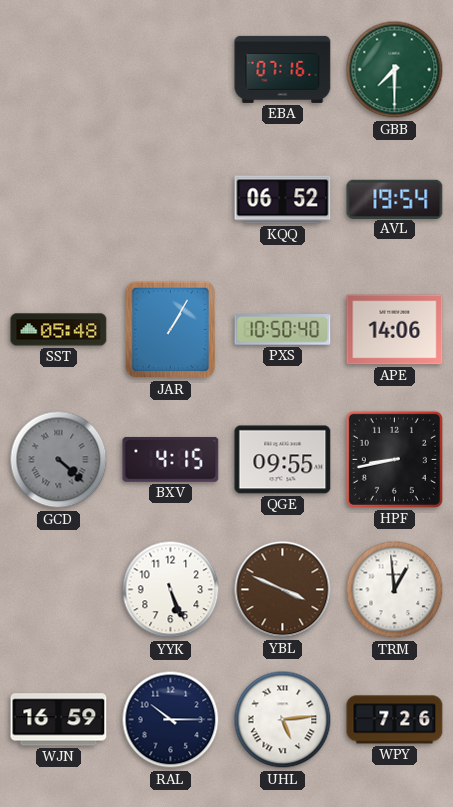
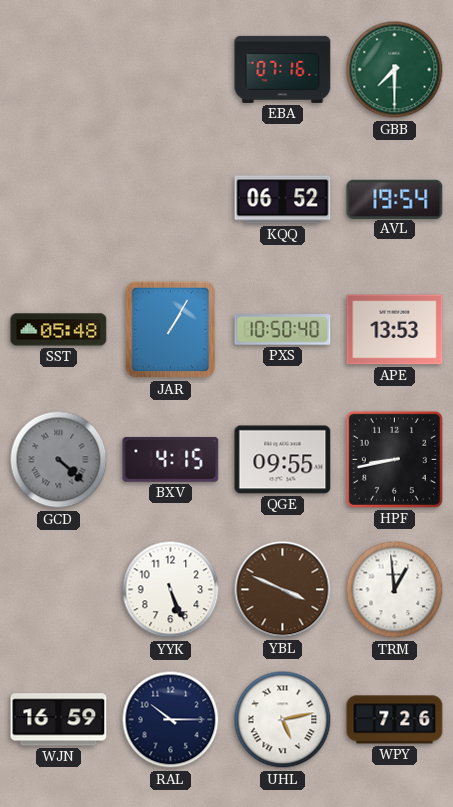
APE: 14:06 -> 13:53 (395, 330)
UHL: 5:14 -> 5:13 (283, 720)
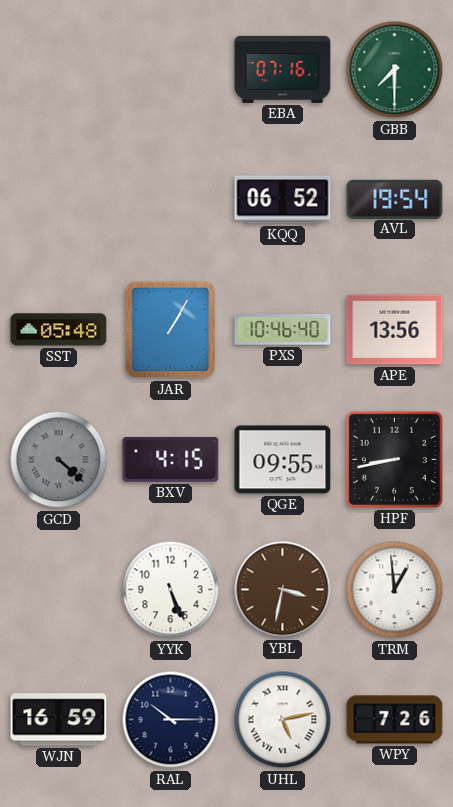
PXS: 10:50 -> 10:46 (283, 330)
APE: 13:53 -> 13:56 (395, 330)
YBL: 3:49 -> 3:32 (283, 590)
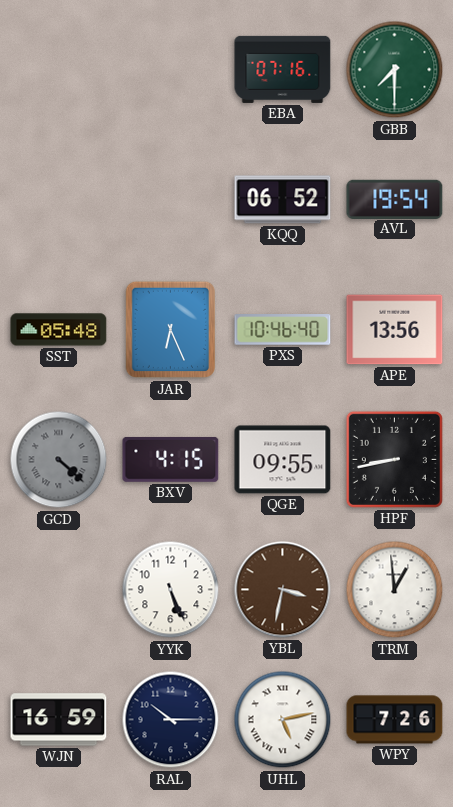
JAR: 1:05 -> 6:26 (170, 330)
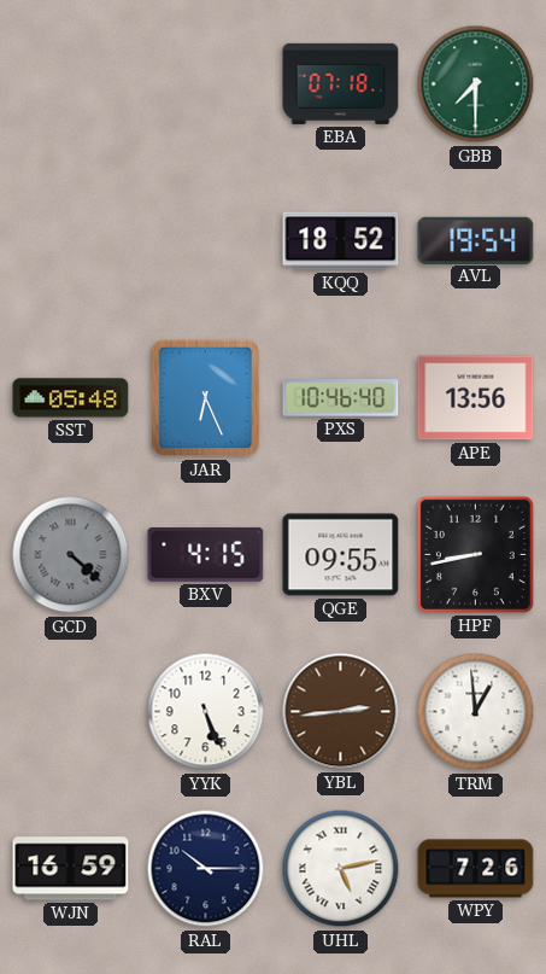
EBA: 07:16 -> 07:18 (341, 83)
KQQ: 06:52 -> 18:52 (341, 241)
YBL: 3:32 -> 2:44 (341, 712)
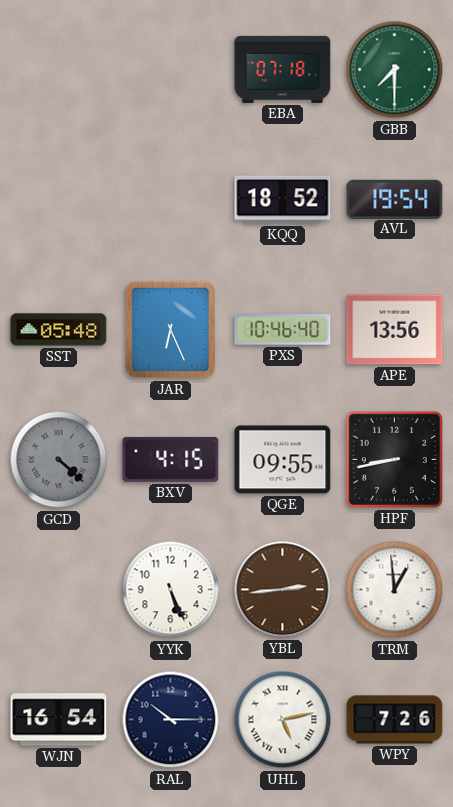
WJN: 16:59 -> 16:54 (59, 720)
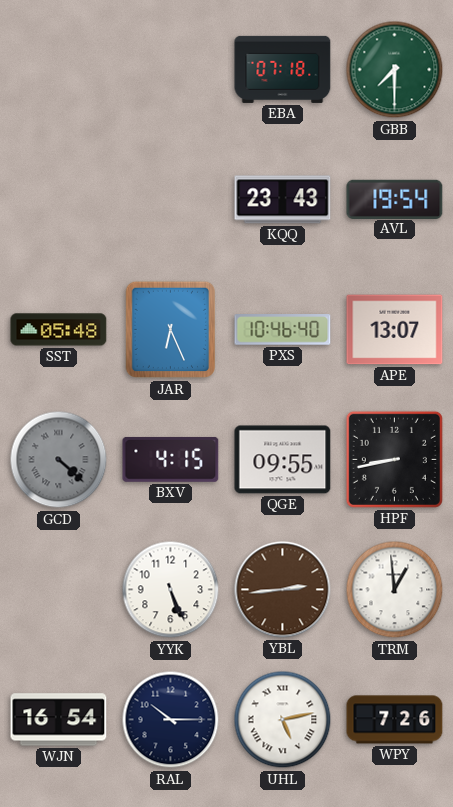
KQQ: 18:52 -> 23:43 (283, 200)
APE: 13:56 -> 13:07 (395, 330)
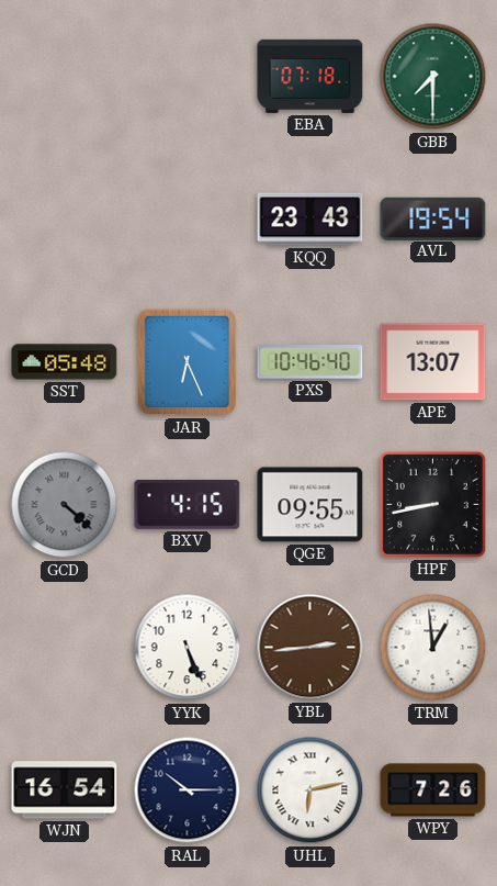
UHL: 5:13 -> 6:13 (310, 790)
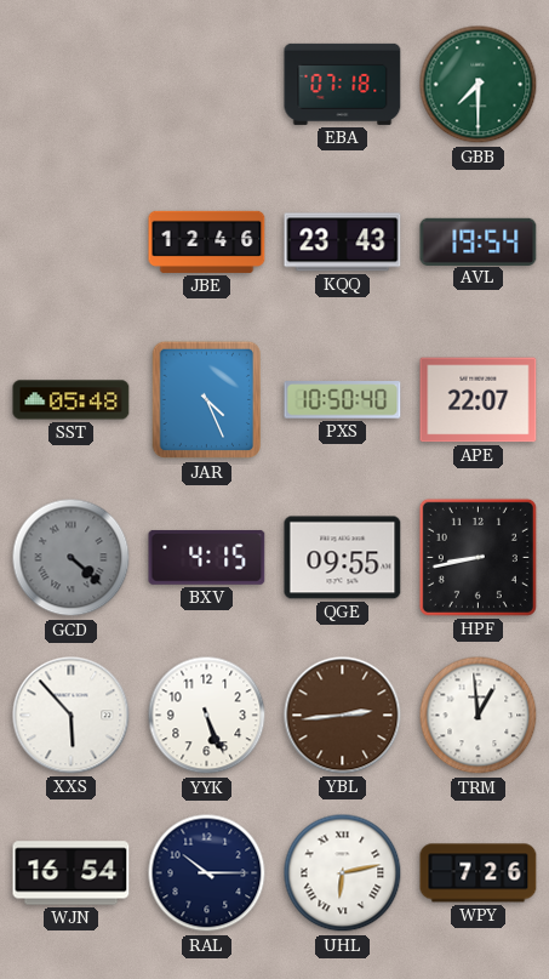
JBE: none -> 12:46 (207, 241)
JAR: 6:26 -> 4:26 (206, 400)
PXS: 10:46 -> 10:50 (343, 400)
APE: 13:07 -> 22:07 (479, 400)
XXS: none -> 5:53 (72, 716)
